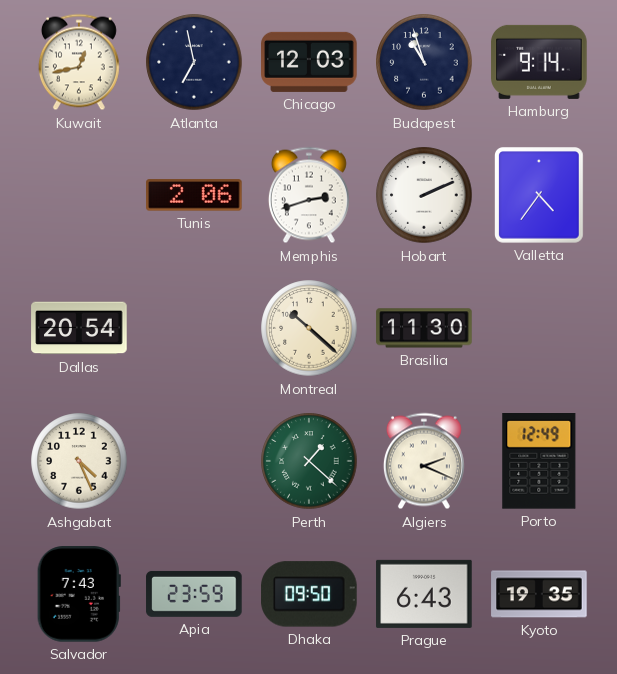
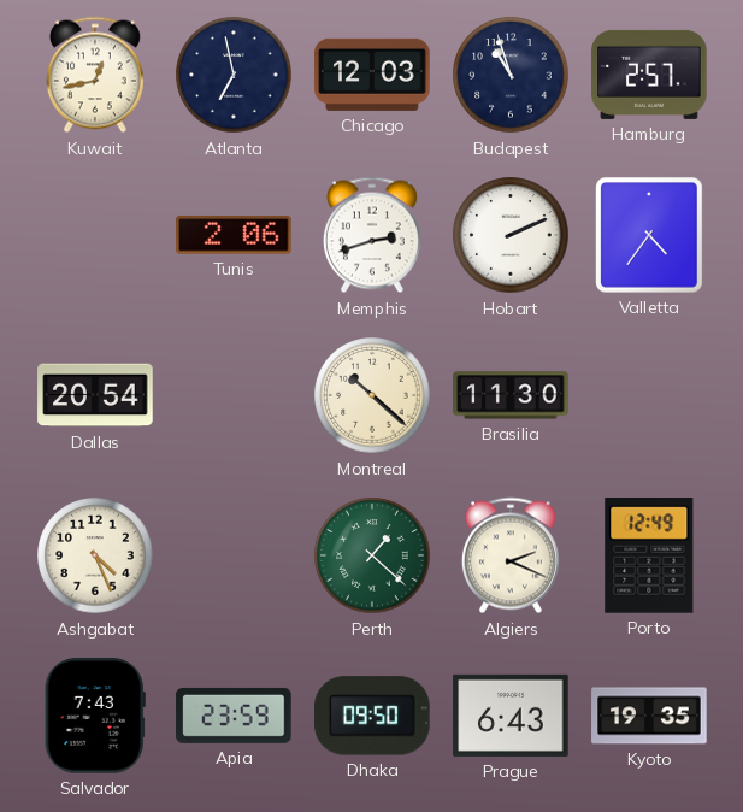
Hamburg: 9:14 -> 2:57 (649, 75)
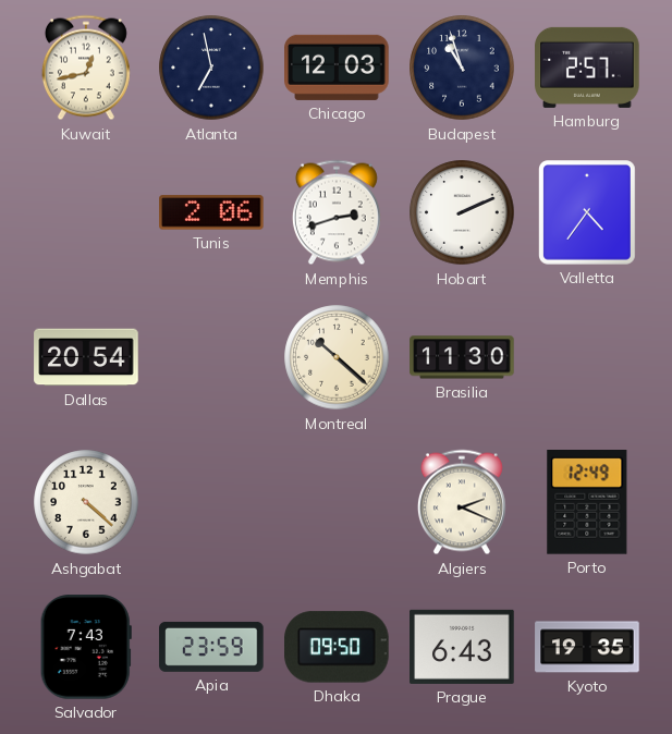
Ashgabat: 4:26 -> 4:22 (86, 502)
Perth: 1:22 -> none (372, 555)
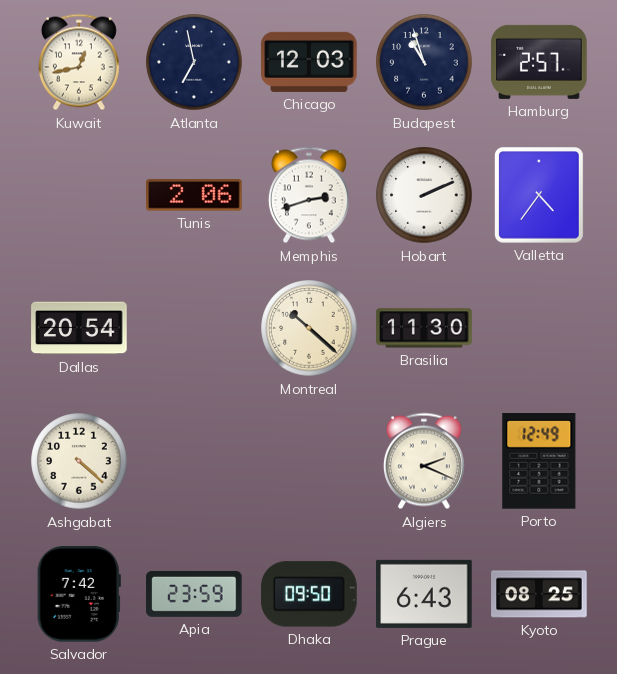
Salvador: 7:43 -> 7:42 (79, 594)
Kyoto: 19:35 -> 08:25 (539, 594)
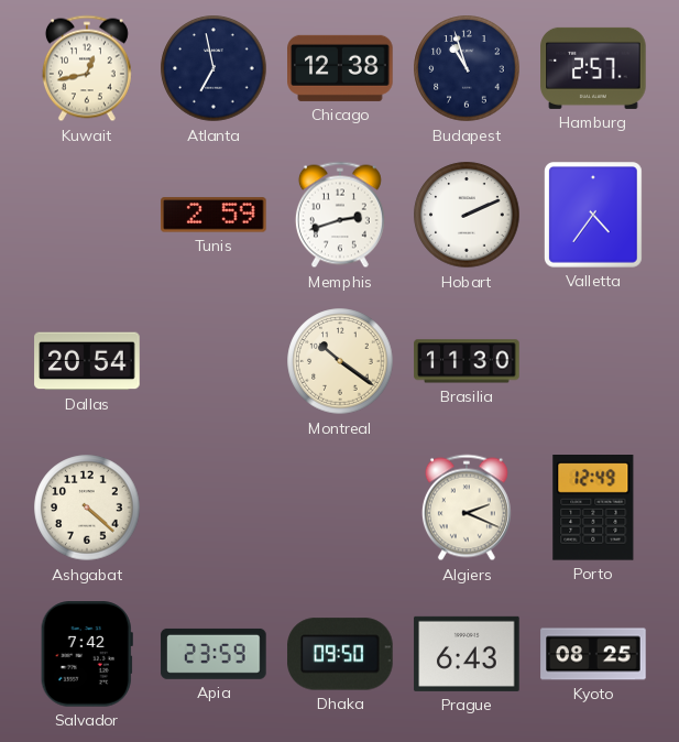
Chicago: 12:03 -> 12:38 (340, 68)
Tunis: 2:06 -> 2:59 (213, 215)
Montreal: 10:22 -> 10:21 (340, 361)
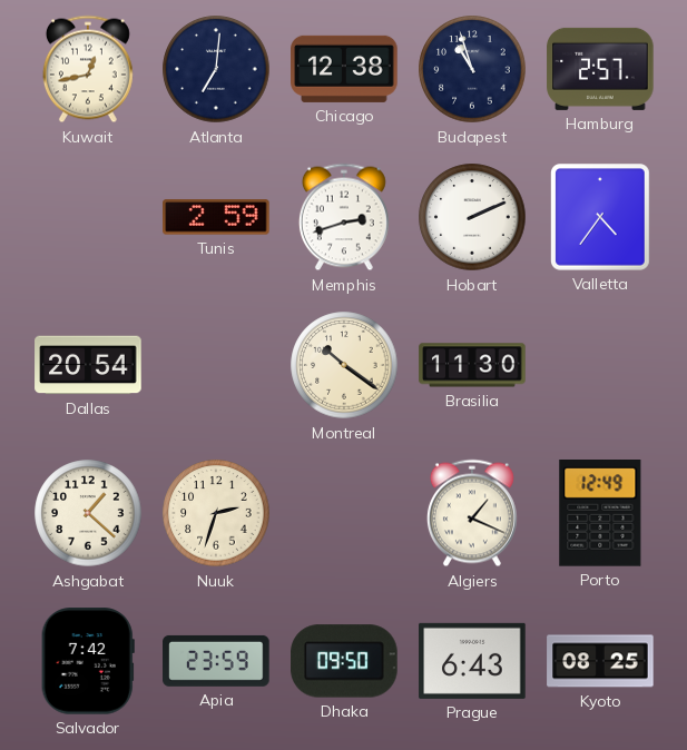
Atlanta: 6:58 -> 7:01 (216, 69)
Ashgabat: 4:22 -> 1:22 (88, 513)
Nuuk: none -> 2:33 (216, 513)
Algiers: 2:19 -> 1:19 (472, 513)
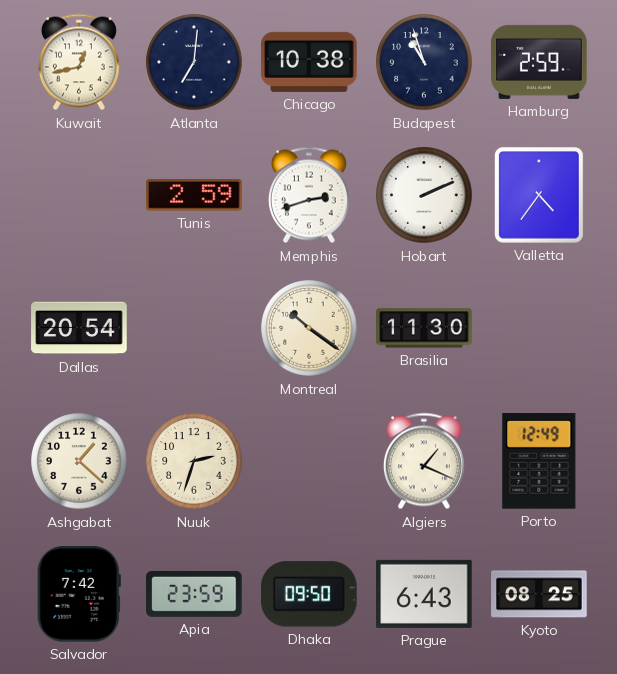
Chicago: 12:38 -> 10:38 (309, 62)
Hamburg: 2:57 -> 2:59 (539, 62)
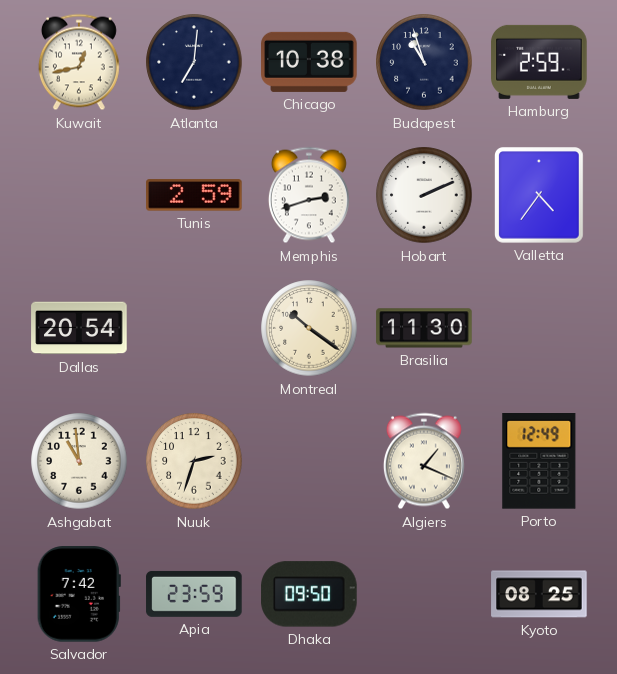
Ashgabat: 1:22 -> 10:59 (79, 461)
Prague: 6:43 -> none (424, 594)
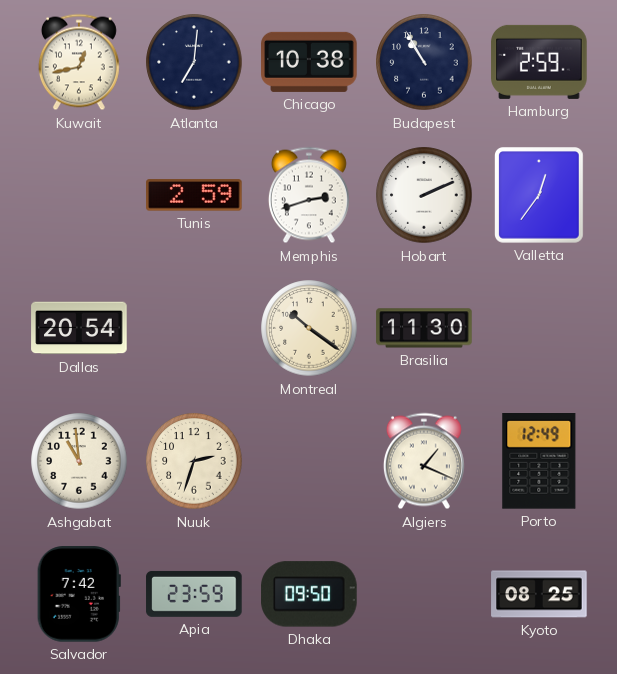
Budapest: 10:57 -> 10:55 (424, 62)
Valletta: 4:36 -> 12:36 (540, 196)
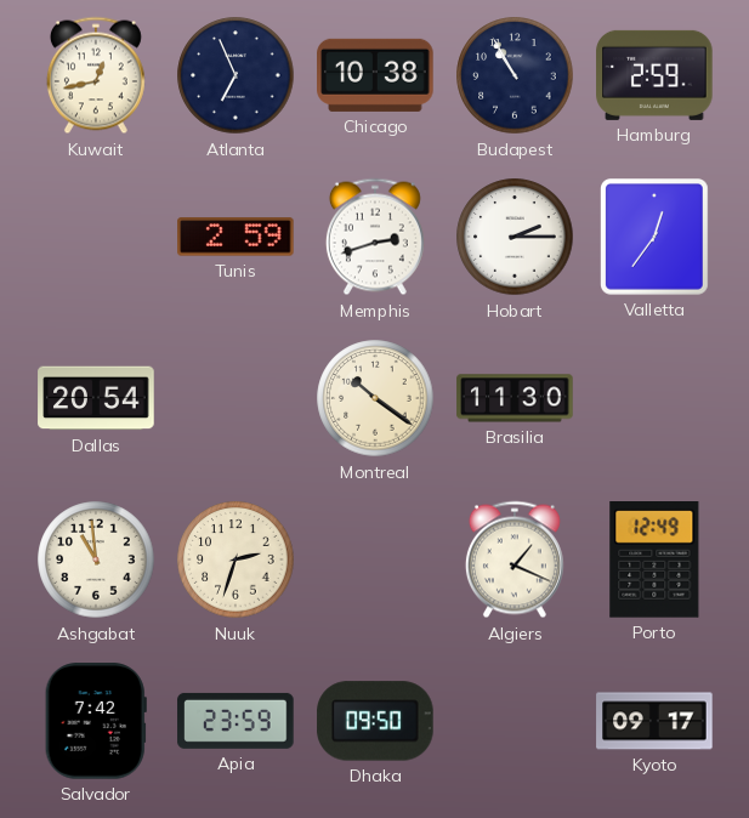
Atlanta: 7:01 -> 6:56 (236, 75)
Hobart: 2:11 -> 2:15 (515, 237)
Kyoto: 08:25 -> 09:17 (654, 721)
